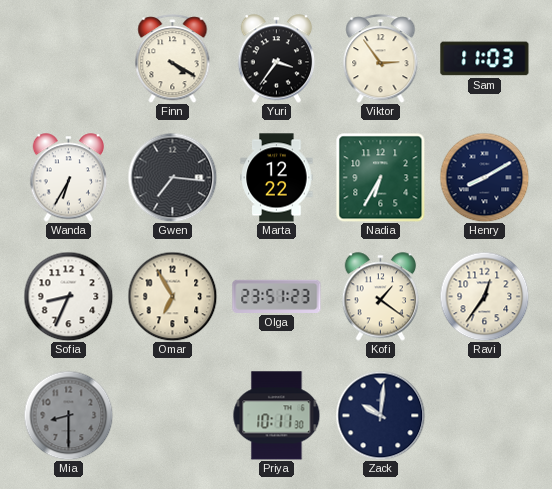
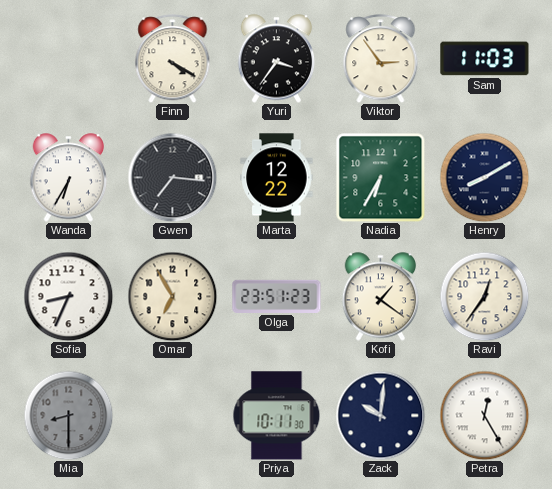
Petra: none -> 12:25 (484, 415)
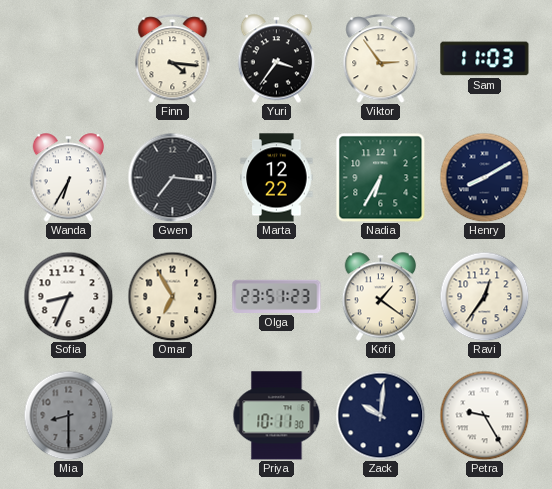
Finn: 4:20 -> 4:16 (173, 59)
Petra: 12:25 -> 9:25 (484, 415)
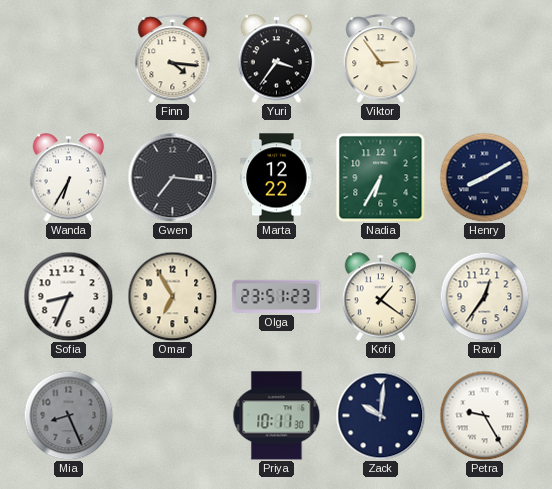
Sam: 11:03 -> none (485, 59)
Mia: 8:30 -> 8:26 (68, 415)
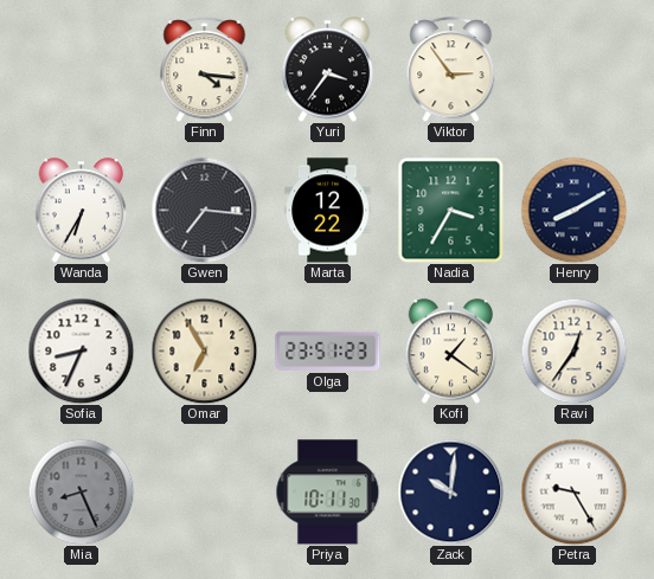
Nadia: 6:35 -> 3:35 (450, 210)
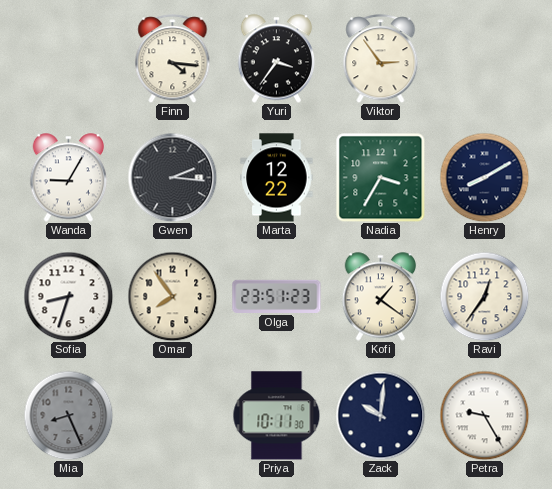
Wanda: 6:35 -> 9:05 (69, 178)
Gwen: 7:16 -> 2:16 (172, 177)
Sofia: 8:34 -> 8:33 (68, 296)
Omar: 6:55 -> 7:54 (172, 296)
